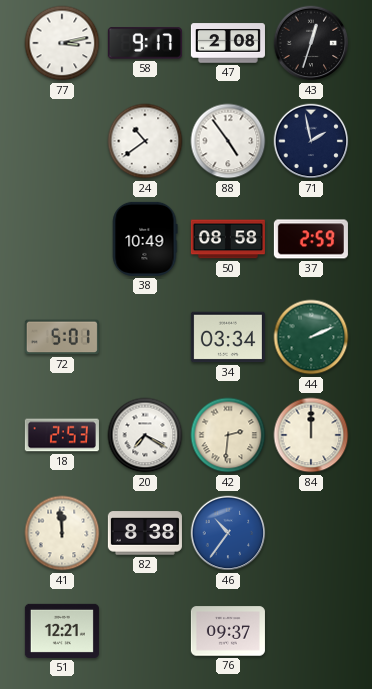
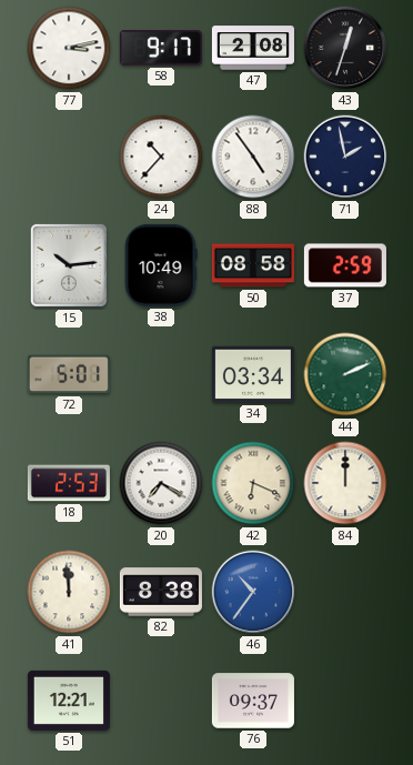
24: 10:39 -> 10:37 (161, 157)
15: none -> 10:14 (69, 265)
42: 2:31 -> 6:19 (253, 483)
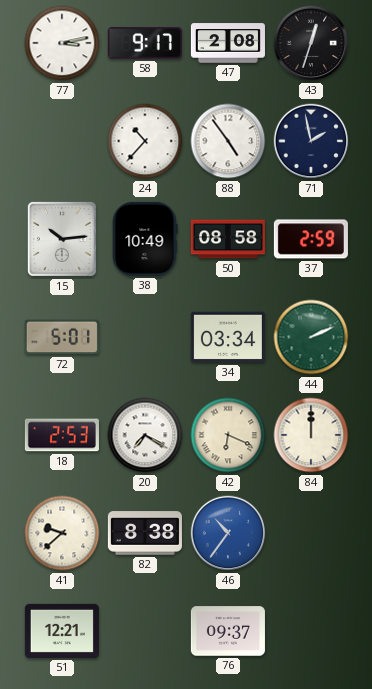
41: 11:59 -> 9:38 (62, 533)
